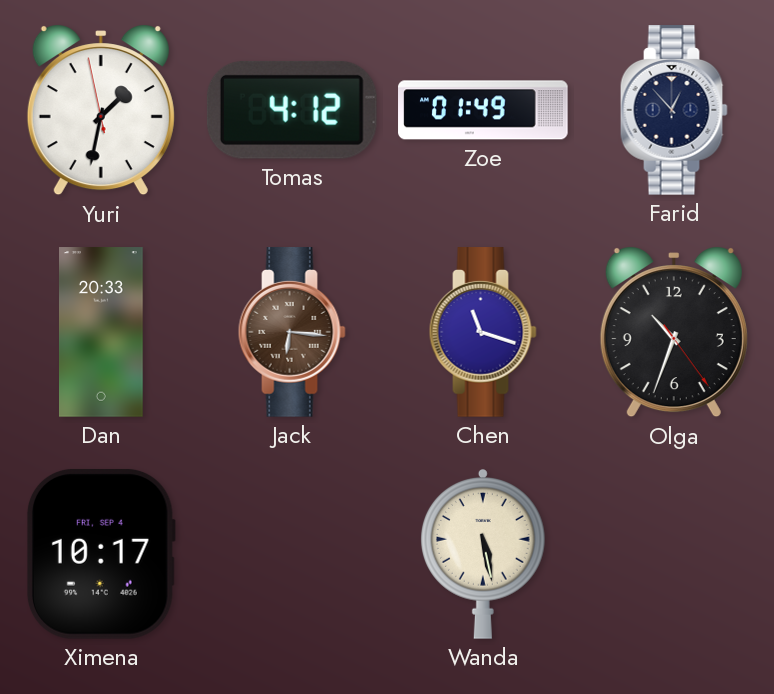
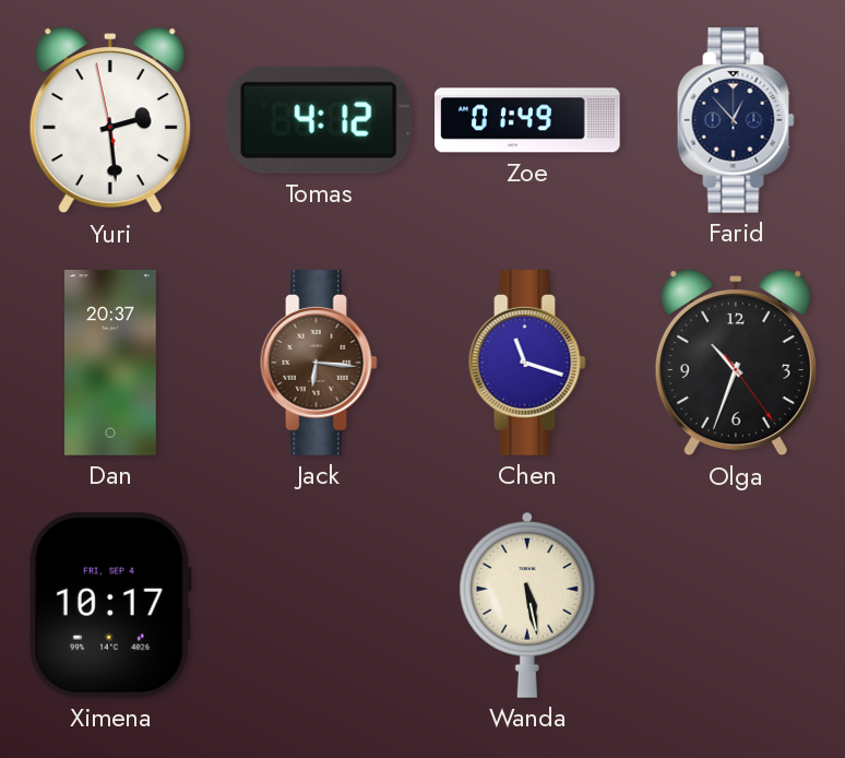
Yuri: 1:31 -> 2:28 (110, 121)
Dan: 20:33 -> 20:37 (111, 363)
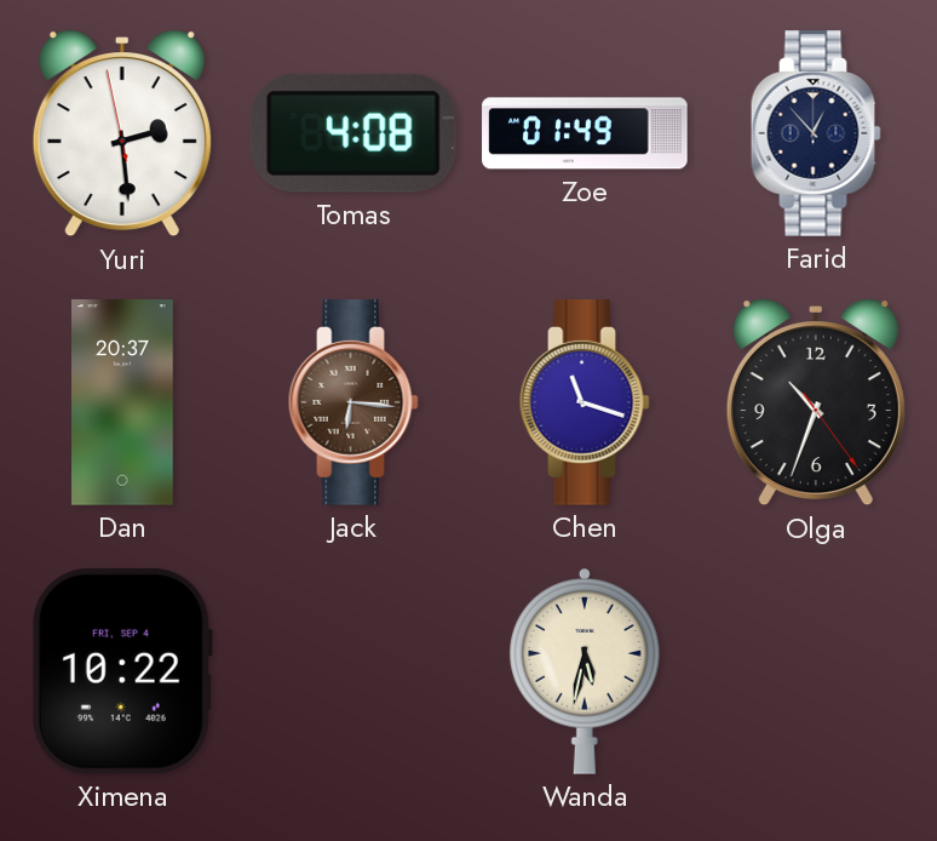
Tomas: 4:12 -> 4:08 (353, 133)
Ximena: 10:17 -> 10:22 (122, 671)
Wanda: 5:28 -> 5:32 (585, 673)
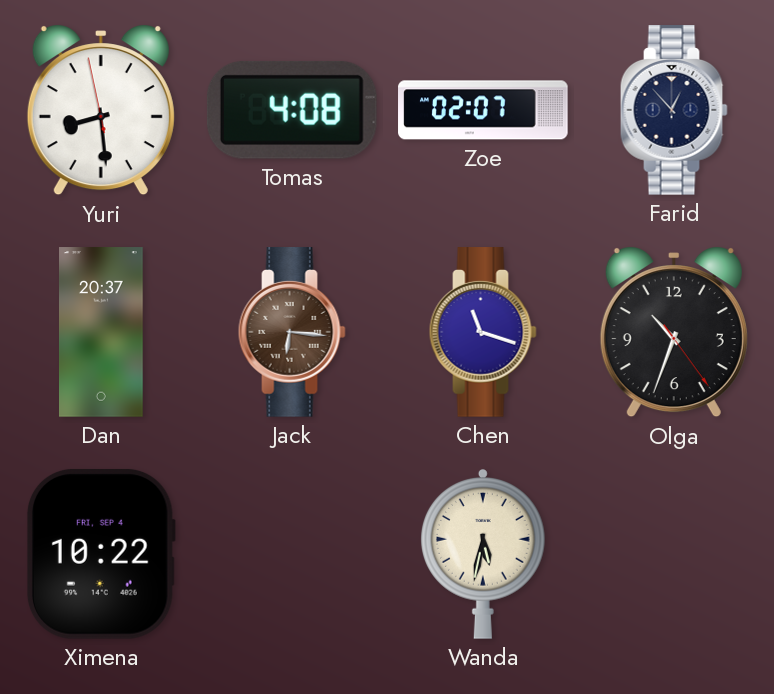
Yuri: 2:28 -> 8:28 (101, 111)
Zoe: 01:49 -> 02:07 (483, 110)
